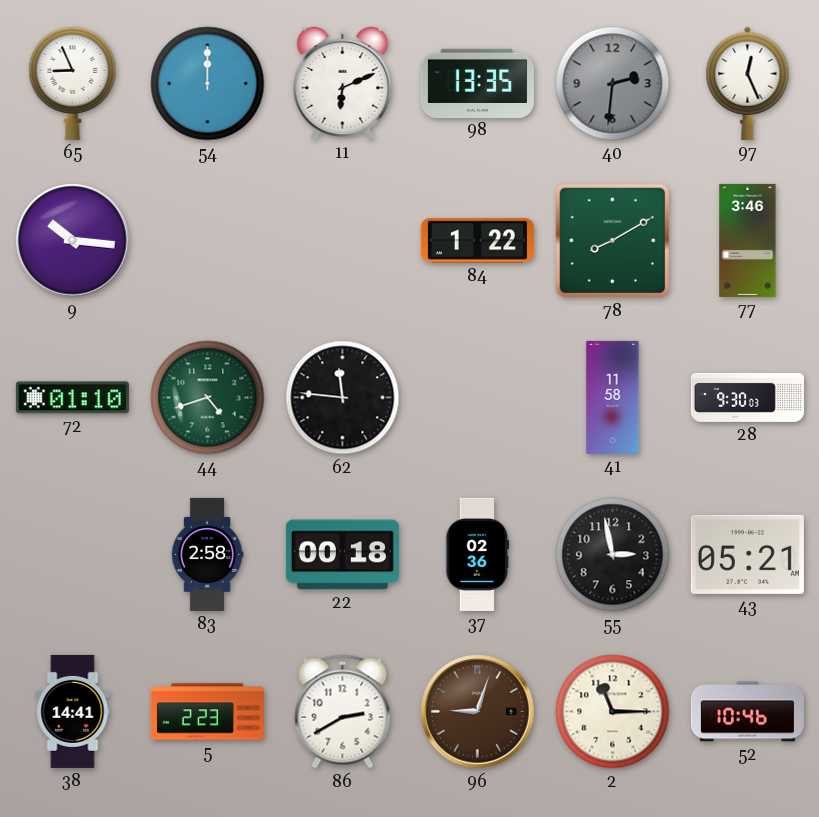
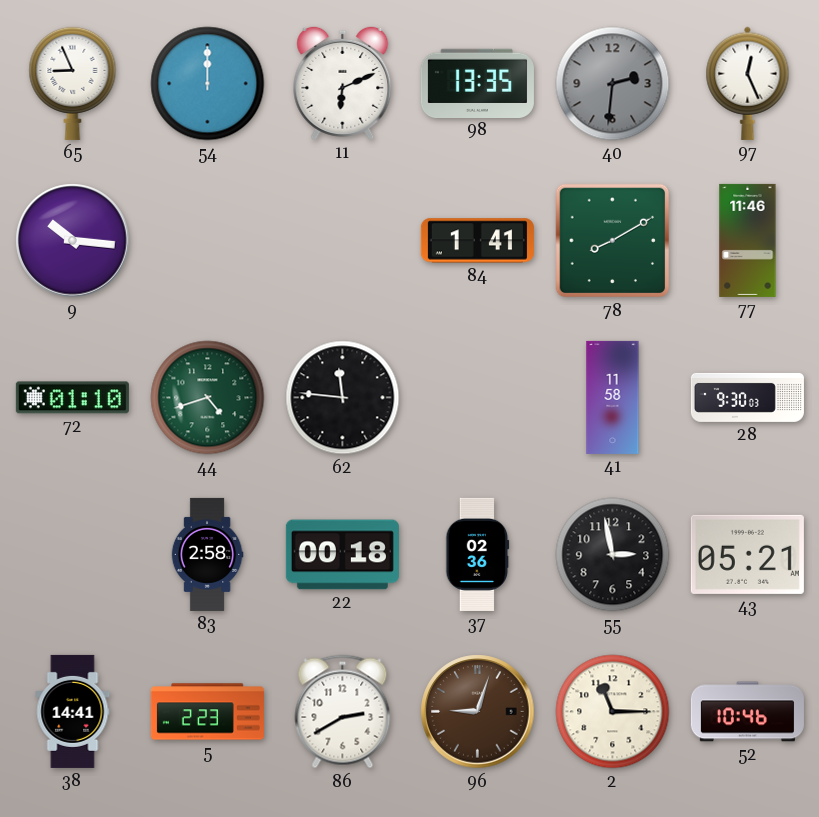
84: 1:22 -> 1:41 (477, 241)
77: 3:46 -> 11:46 (748, 240)
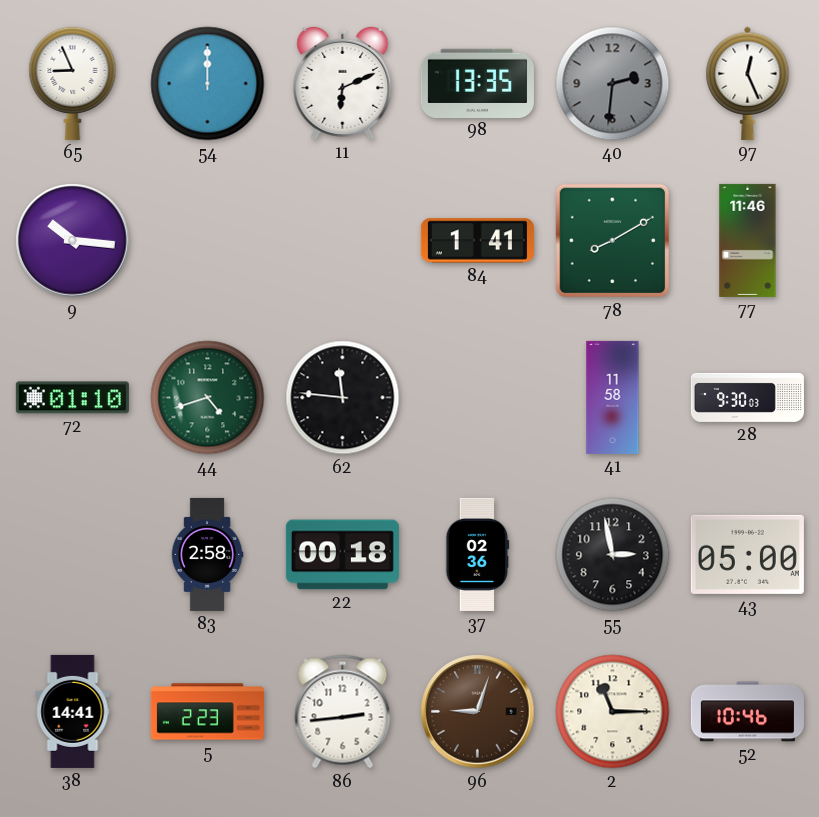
43: 05:21 -> 05:00 (747, 554)
86: 2:40 -> 2:44 (343, 712)
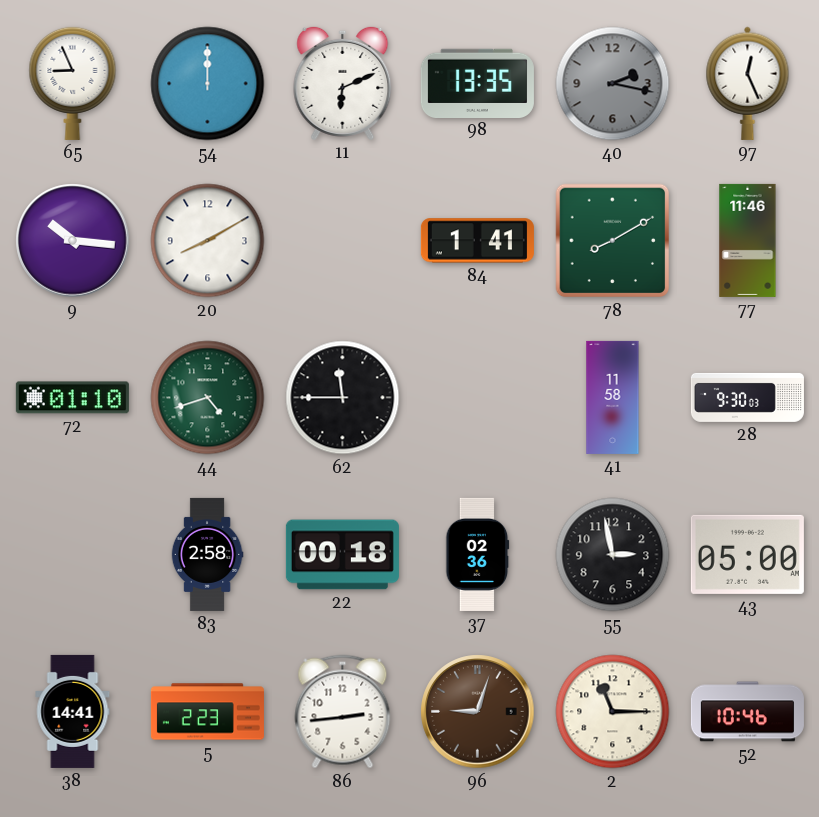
40: 2:31 -> 2:17 (613, 84)
20: none -> 8:10 (208, 241)
62: 11:46 -> 11:45 (343, 398)
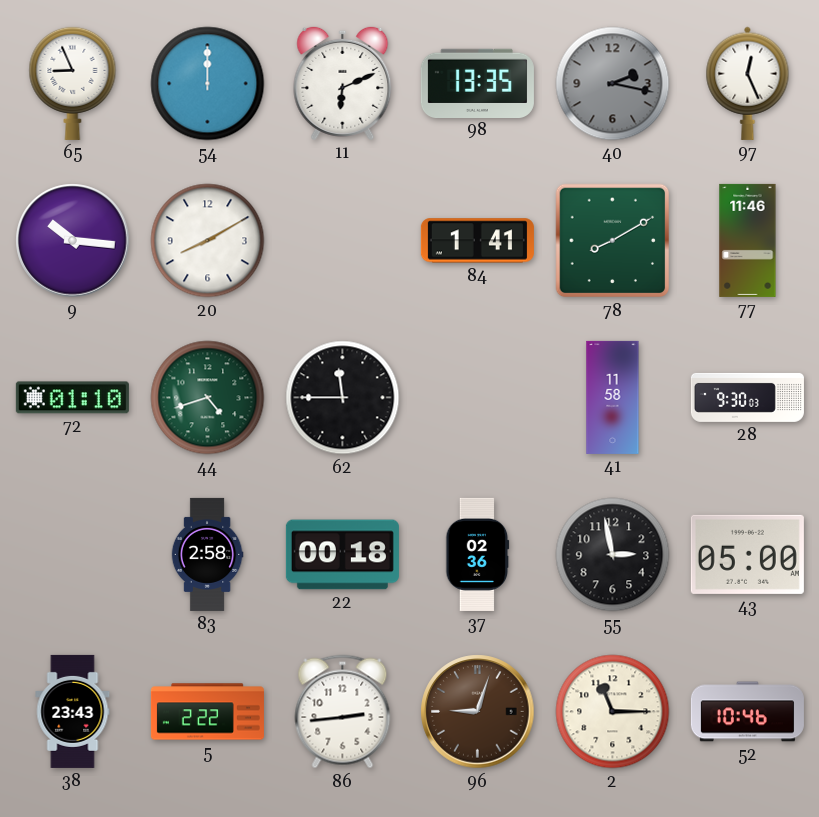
38: 14:41 -> 23:43 (73, 711)
5: 2:23 -> 2:22 (207, 712)
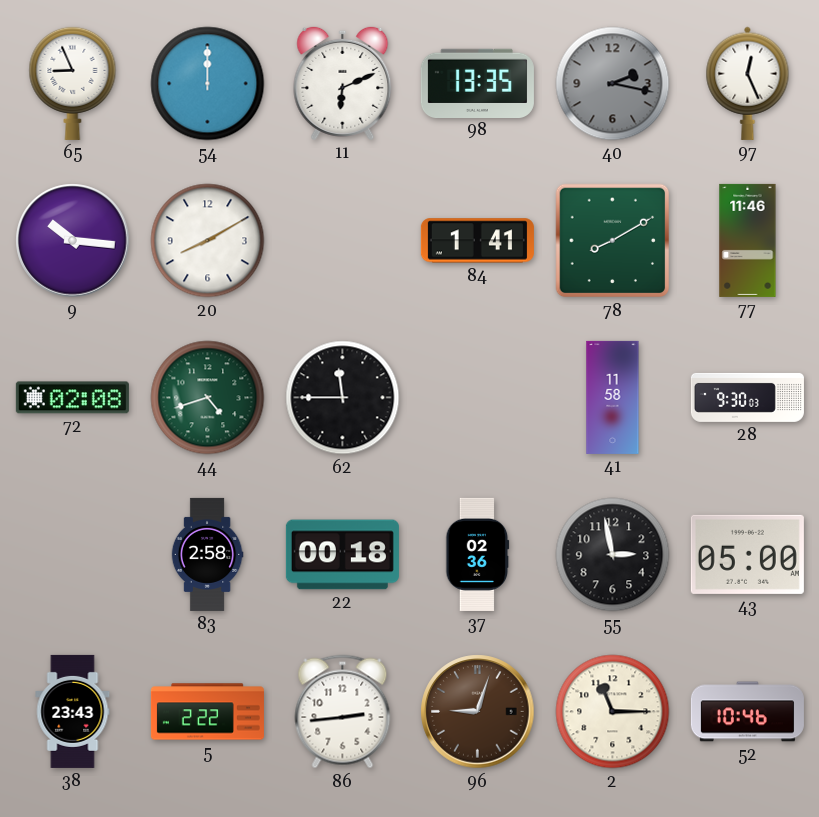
72: 01:10 -> 02:08 (72, 398)
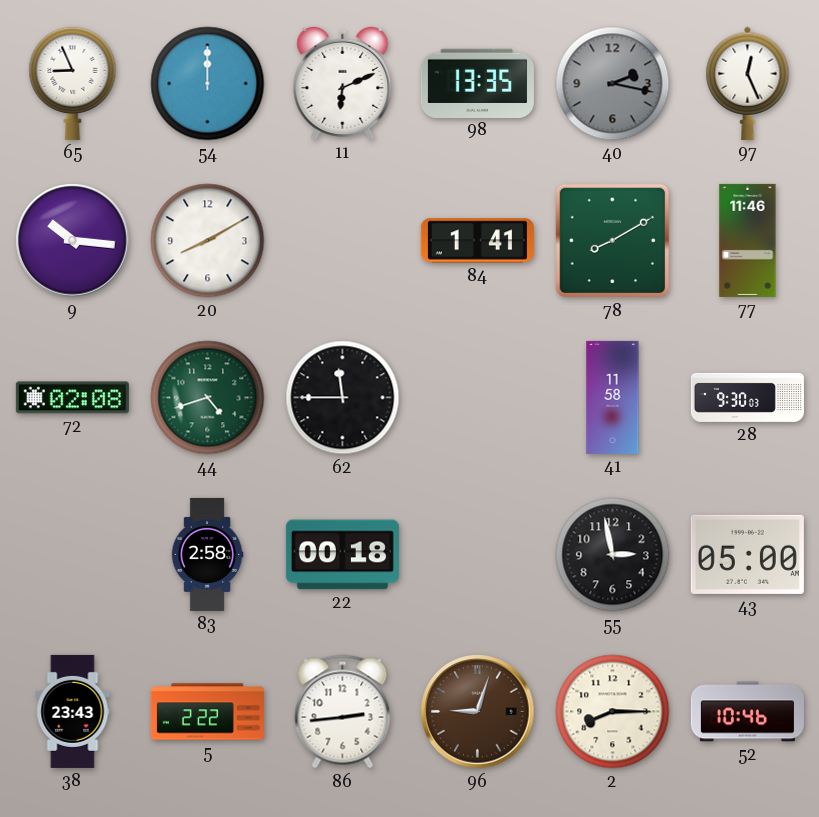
37: 02:36 -> none (478, 554)
2: 11:15 -> 8:15 (613, 712)
